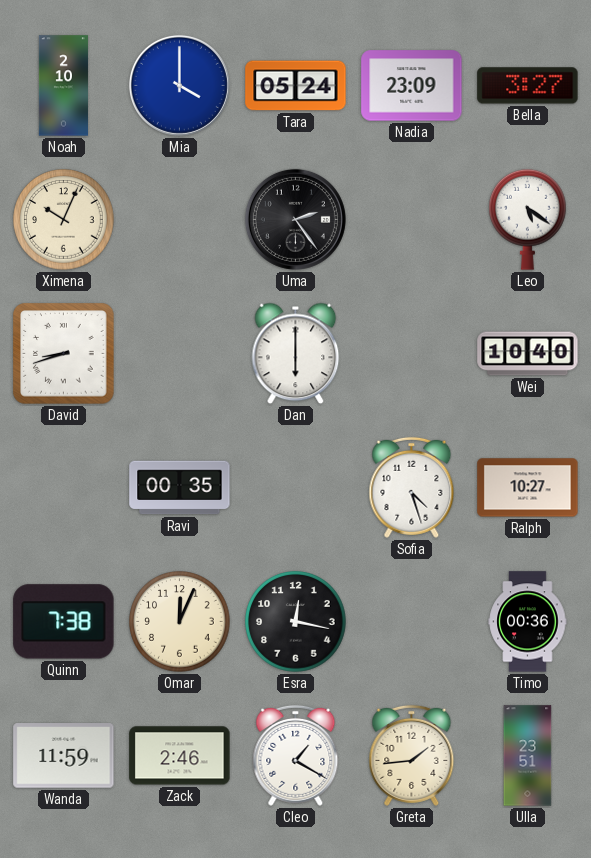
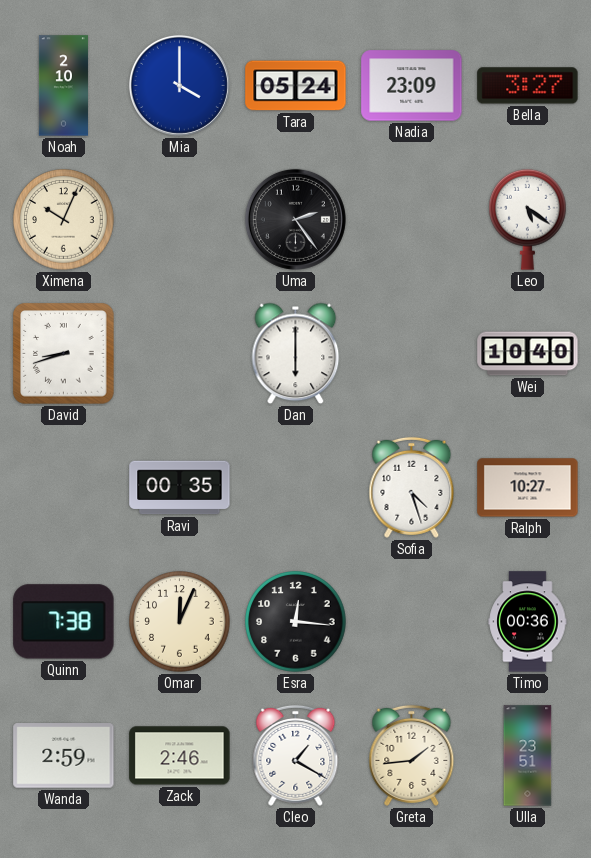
Esra: 12:17 -> 12:16 (296, 622)
Wanda: 11:59 -> 2:59 (64, 756)
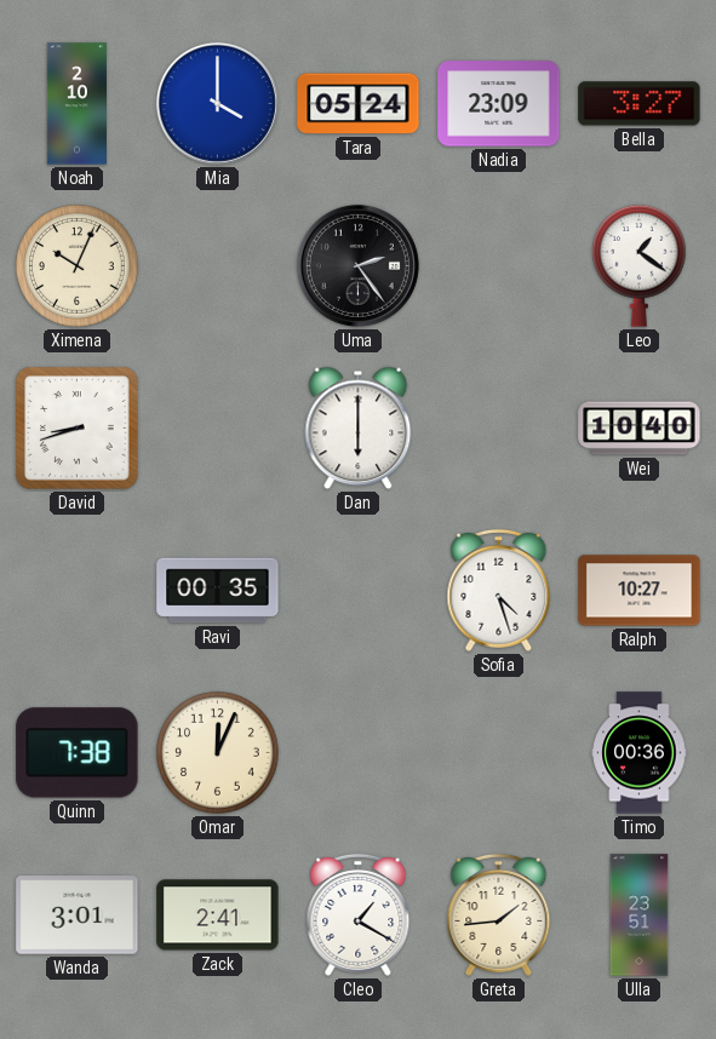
Leo: 5:21 -> 1:21 (640, 265)
Esra: 12:16 -> none (296, 622)
Wanda: 2:59 -> 3:01 (78, 915)
Zack: 2:46 -> 2:41 (218, 915)
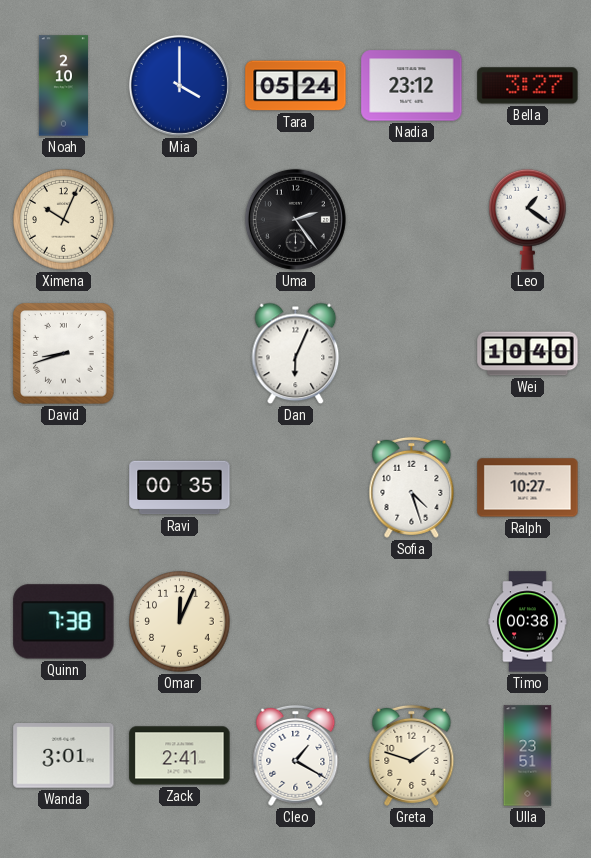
Nadia: 23:09 -> 23:12 (412, 86)
Dan: 6:00 -> 6:04 (296, 354)
Timo: 00:36 -> 00:38 (528, 622)
Greta: 1:44 -> 1:48 (412, 755)
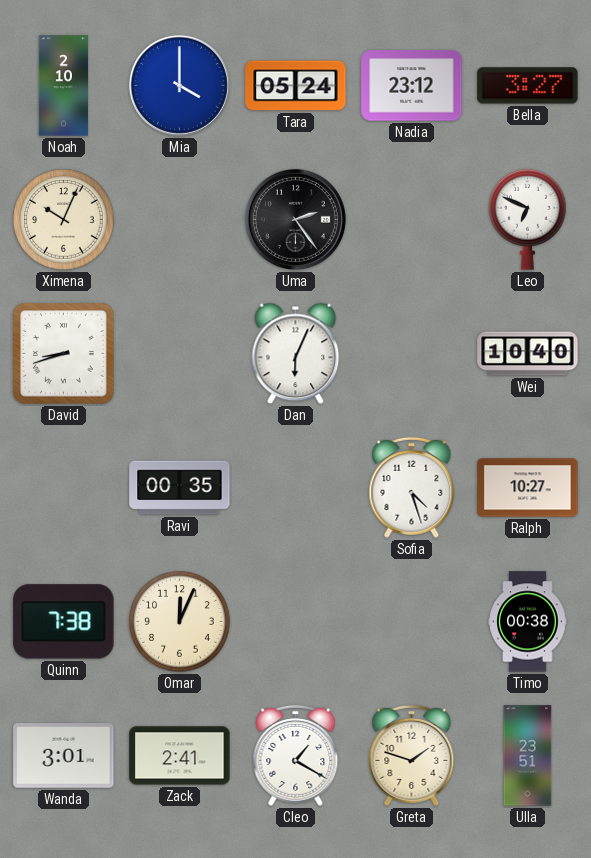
Leo: 1:21 -> 6:49 (528, 219)
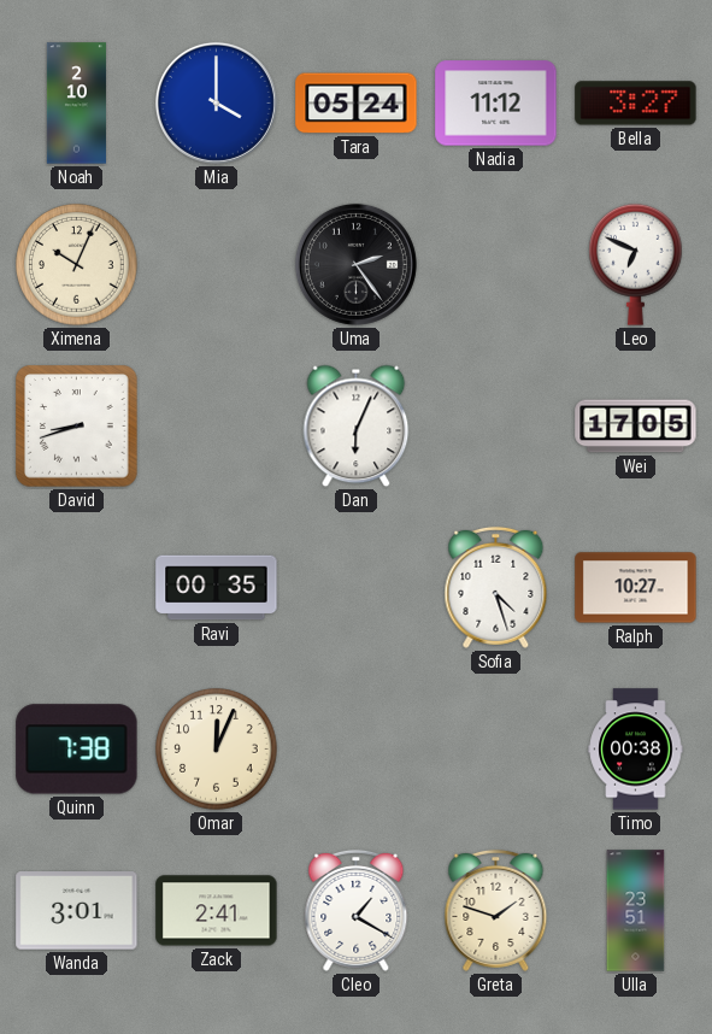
Nadia: 23:12 -> 11:12 (496, 104)
Wei: 10:40 -> 17:05 (636, 427)
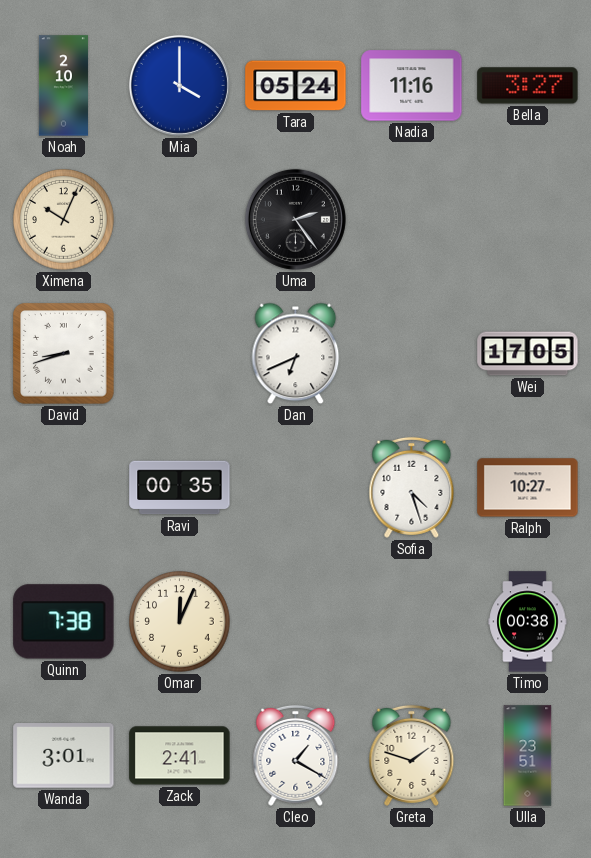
Nadia: 11:12 -> 11:16 (412, 86)
Leo: 6:49 -> none (636, 264)
Dan: 6:04 -> 6:41 (296, 354)
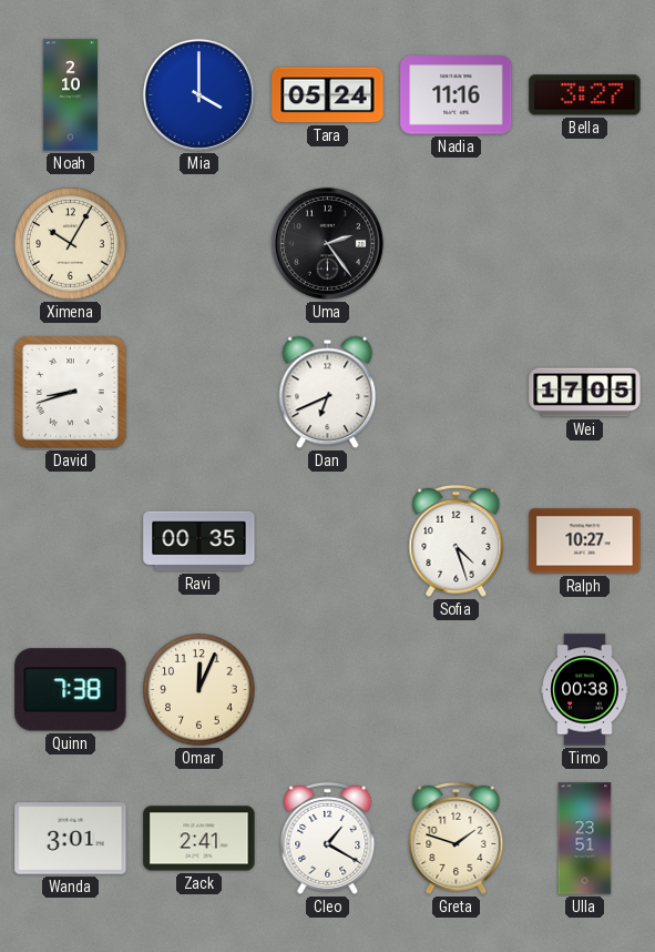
Ximena: 10:04 -> 10:05 (71, 244)
